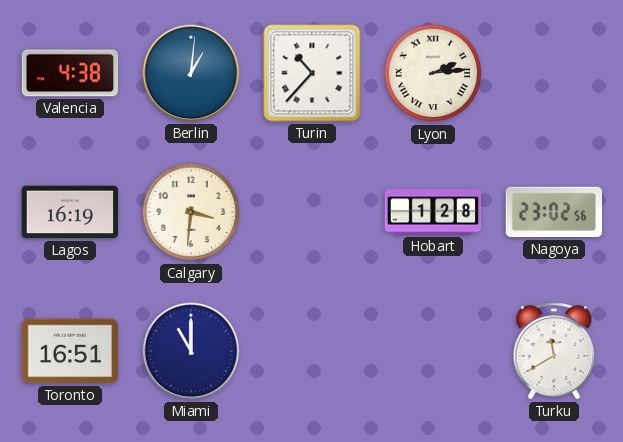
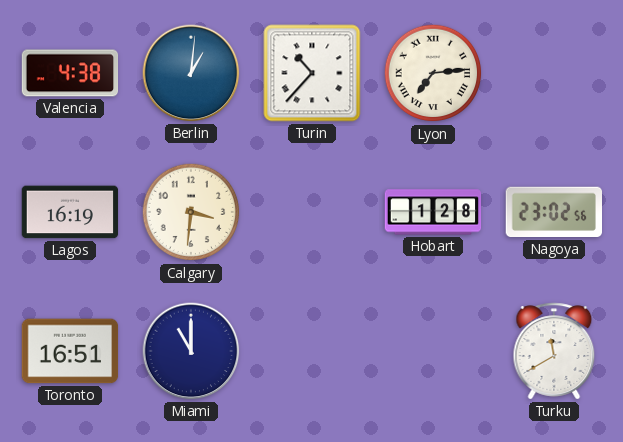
Lyon: 2:14 -> 7:14 (433, 73)
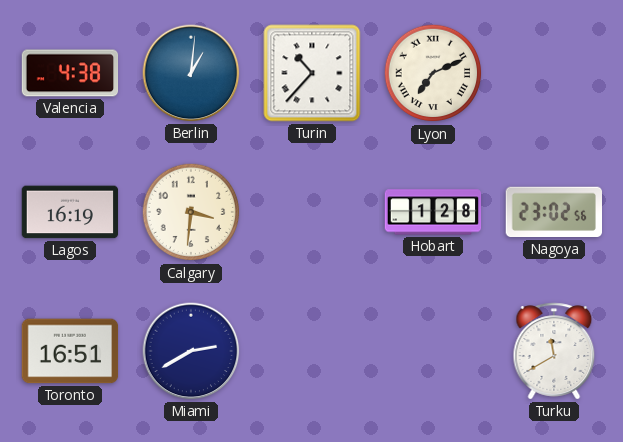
Lyon: 7:14 -> 7:11 (433, 73)
Miami: 11:00 -> 2:40 (191, 351)
